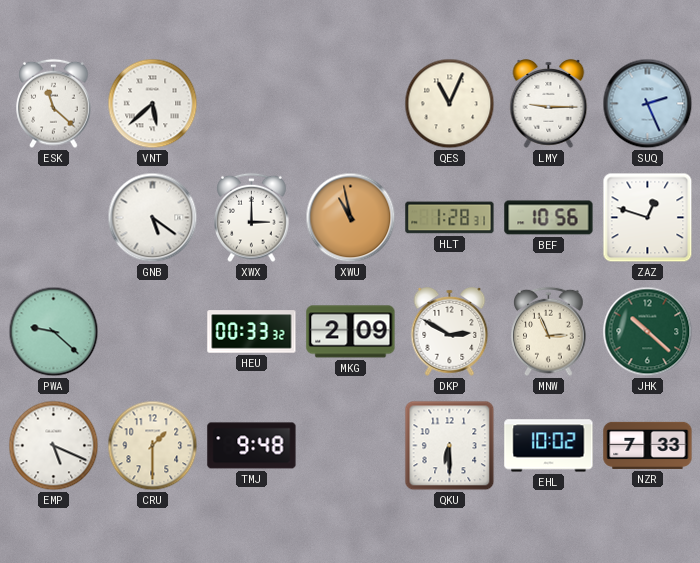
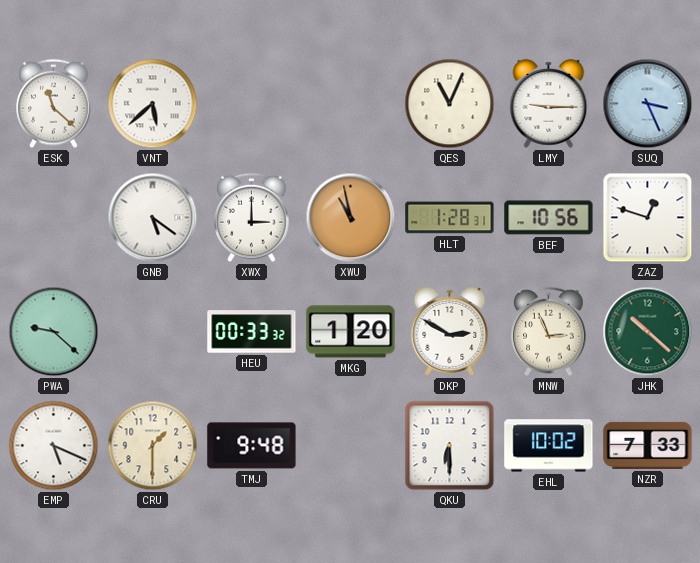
SUQ: 2:26 -> 3:26 (648, 104)
MKG: 2:09 -> 1:20 (351, 332)
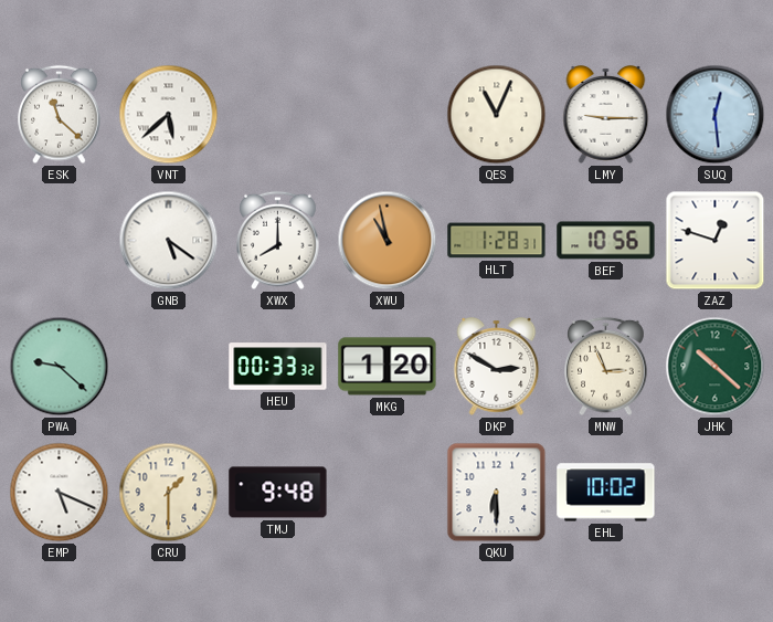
SUQ: 3:26 -> 12:29 (716, 115)
XWX: 3:00 -> 8:00 (278, 241)
NZR: 7:33 -> none (648, 445)
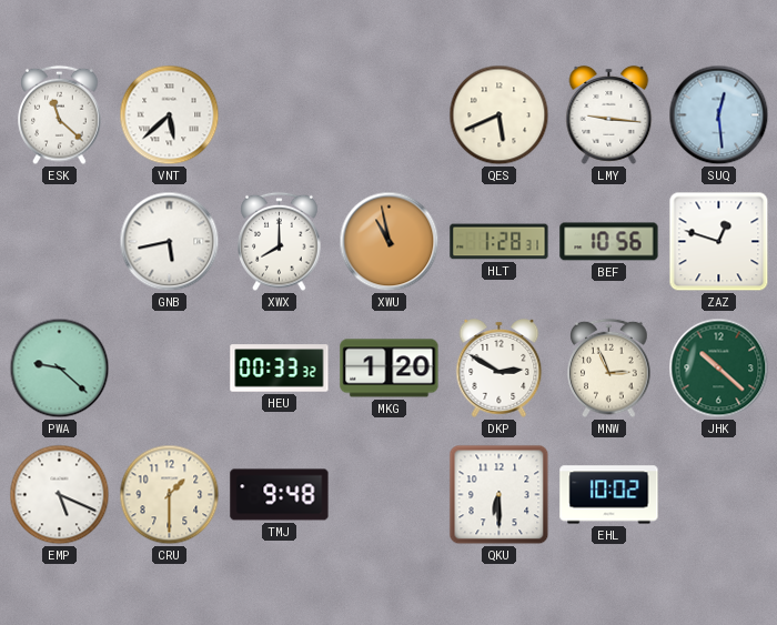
QES: 11:04 -> 5:41 (500, 115)
LMY: 9:15 -> 9:16 (609, 115)
GNB: 5:21 -> 5:43 (170, 242)
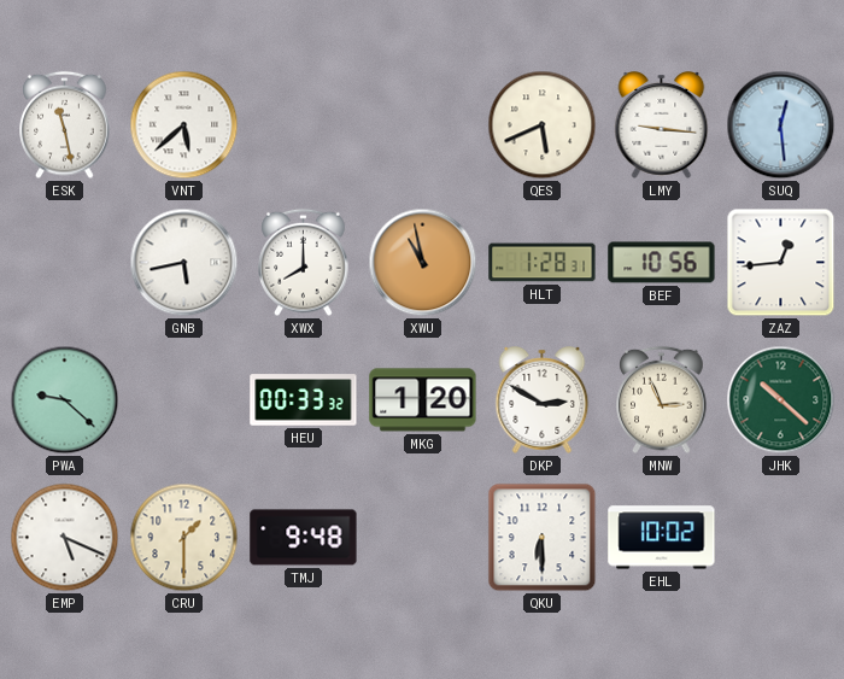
ESK: 11:22 -> 11:28 (65, 125)
ZAZ: 12:48 -> 12:44 (781, 263)
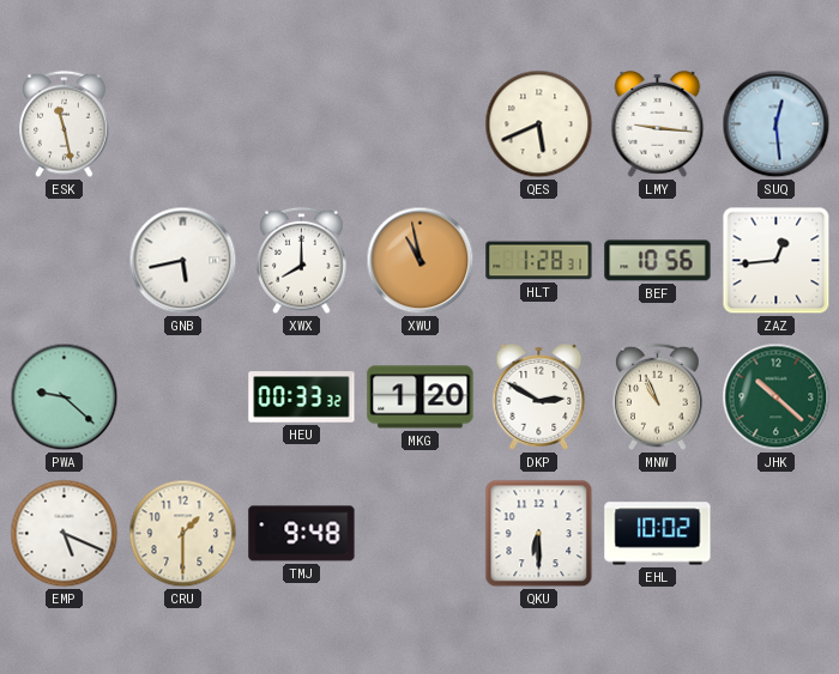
VNT: 5:38 -> none (184, 125)
MNW: 2:56 -> 10:56 (658, 397)
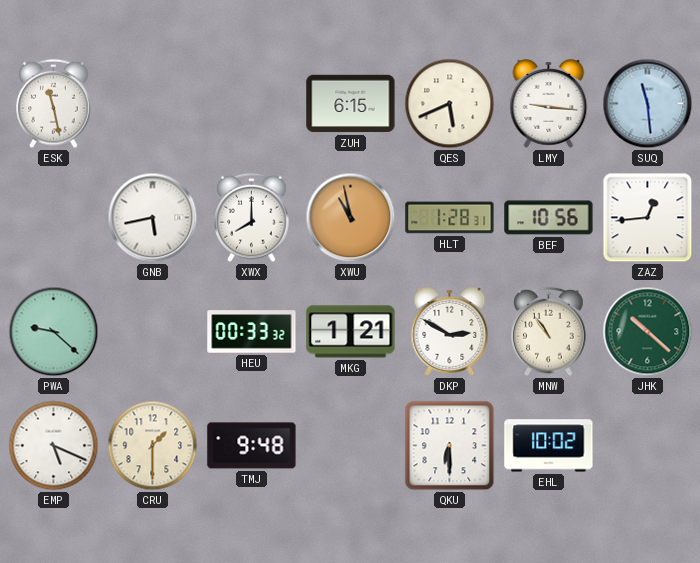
ZUH: none -> 6:15 (351, 104)
SUQ: 12:29 -> 11:29 (648, 104)
MKG: 1:20 -> 1:21 (351, 332)
MNW: 10:56 -> 10:54 (549, 332)
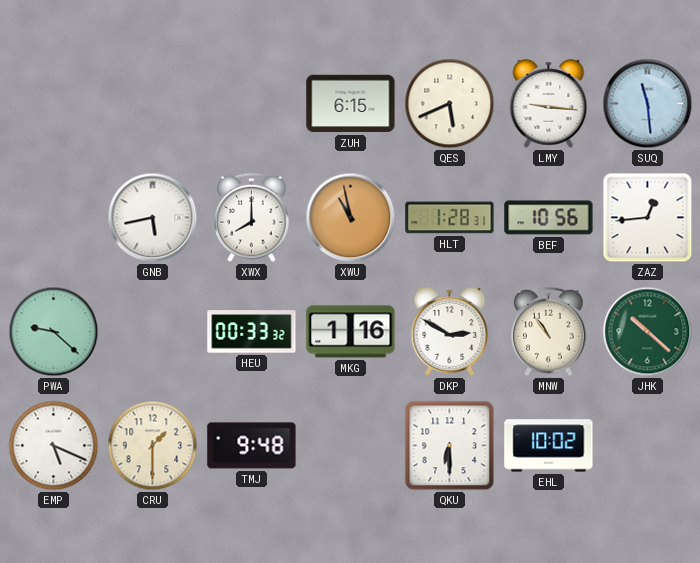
ESK: 11:28 -> none (54, 104)
MKG: 1:21 -> 1:16 (351, 332)
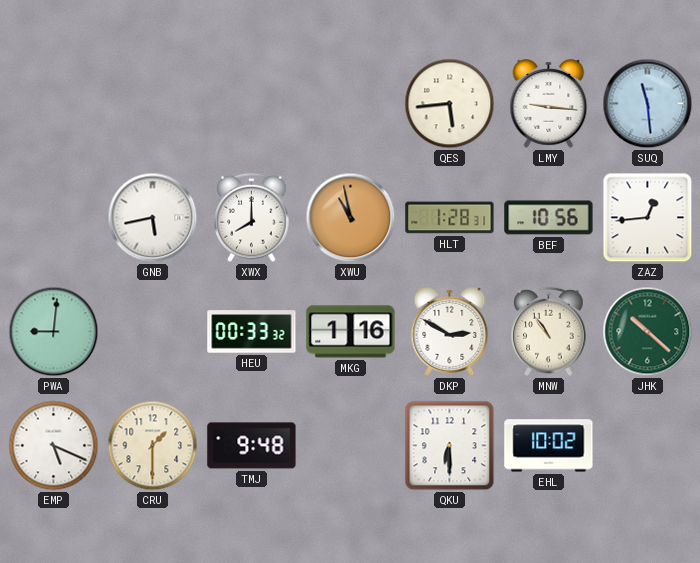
ZUH: 6:15 -> none (351, 104)
QES: 5:41 -> 5:44 (450, 104)
PWA: 9:22 -> 9:01 (54, 332)
